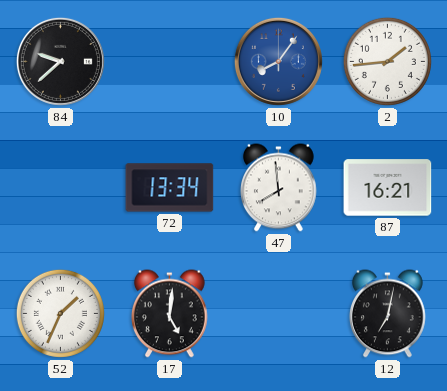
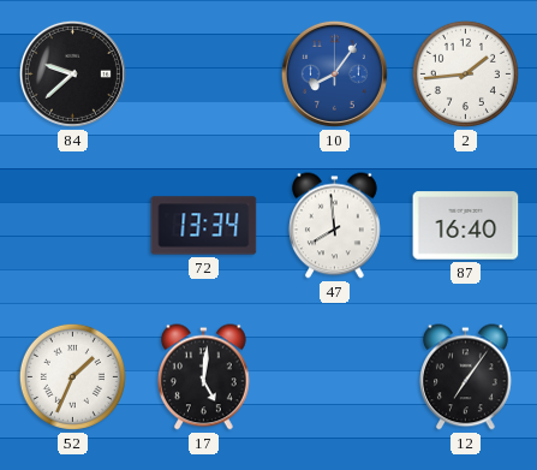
87: 16:21 -> 16:40 (466, 226)
12: 7:02 -> 7:06 (466, 377)
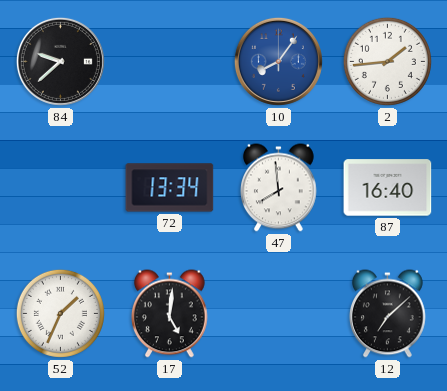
12: 7:06 -> 7:08 (388, 314)
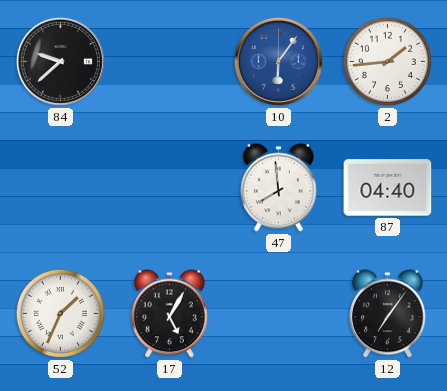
10: 8:06 -> 6:06 (278, 61)
72: 13:34 -> none (170, 188)
87: 16:40 -> 04:40 (388, 188)
17: 5:01 -> 5:05 (170, 314)
12: 7:08 -> 7:06 (388, 314)
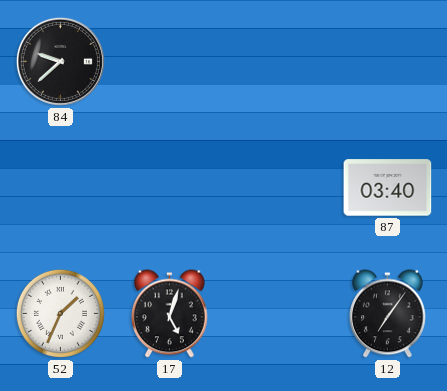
10: 6:06 -> none (278, 61)
2: 1:44 -> none (387, 61)
47: 7:59 -> none (279, 188)
87: 04:40 -> 03:40 (388, 188)
17: 5:05 -> 5:03 (170, 314)
